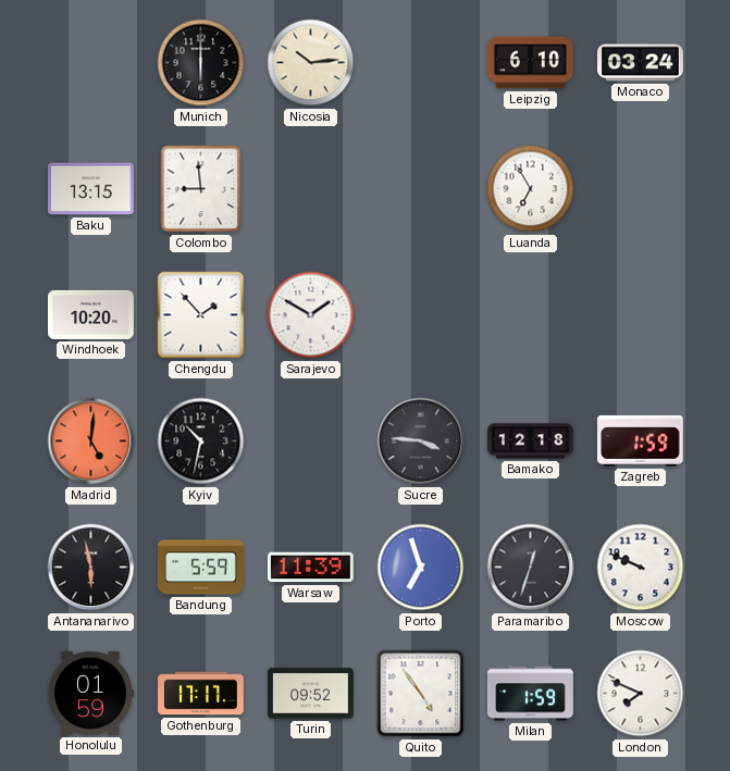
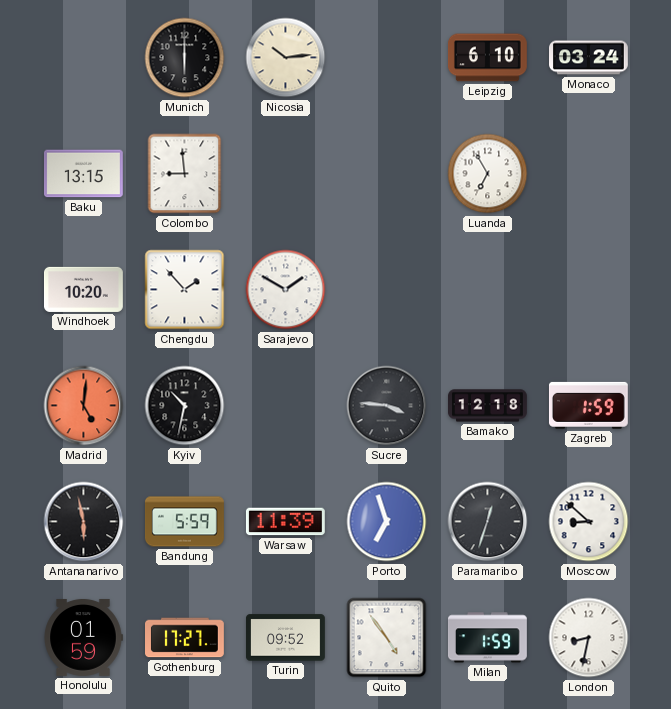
Moscow: 9:49 -> 8:52 (589, 522)
Gothenburg: 17:17 -> 17:27 (185, 638)
London: 7:49 -> 8:32 (589, 638)
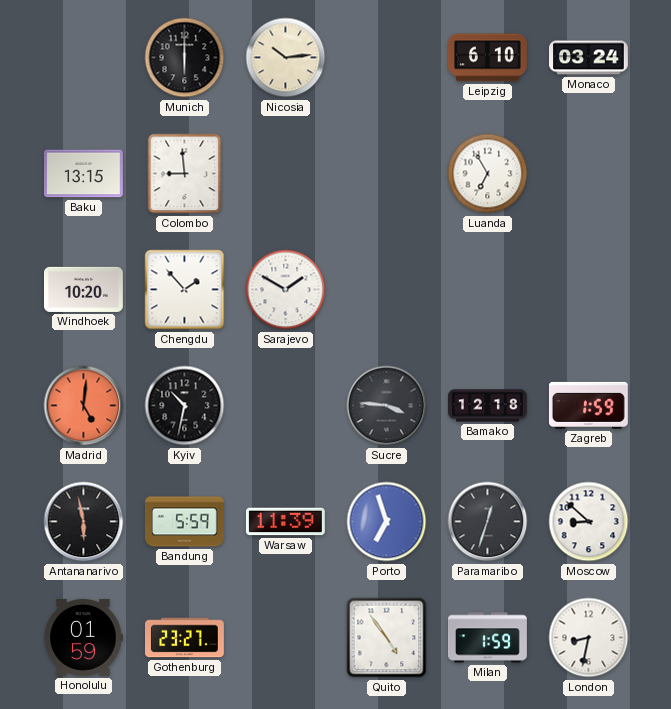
Gothenburg: 17:27 -> 23:27 (185, 638)
Turin: 09:52 -> none (286, 638)
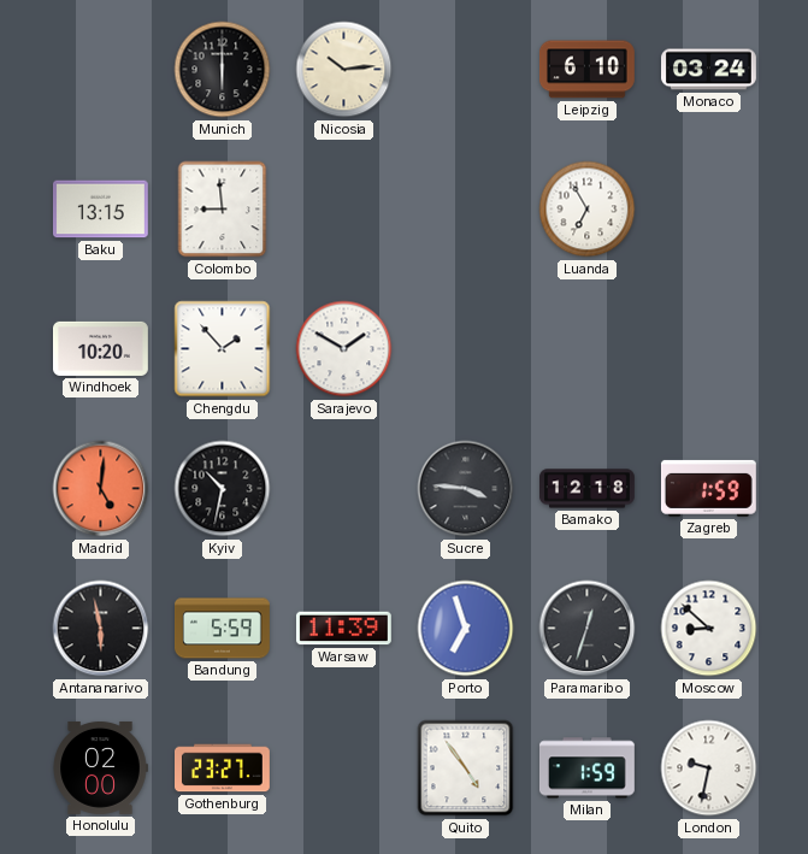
Honolulu: 01:59 -> 02:00 (100, 767)
London: 8:32 -> 9:32 (709, 768)
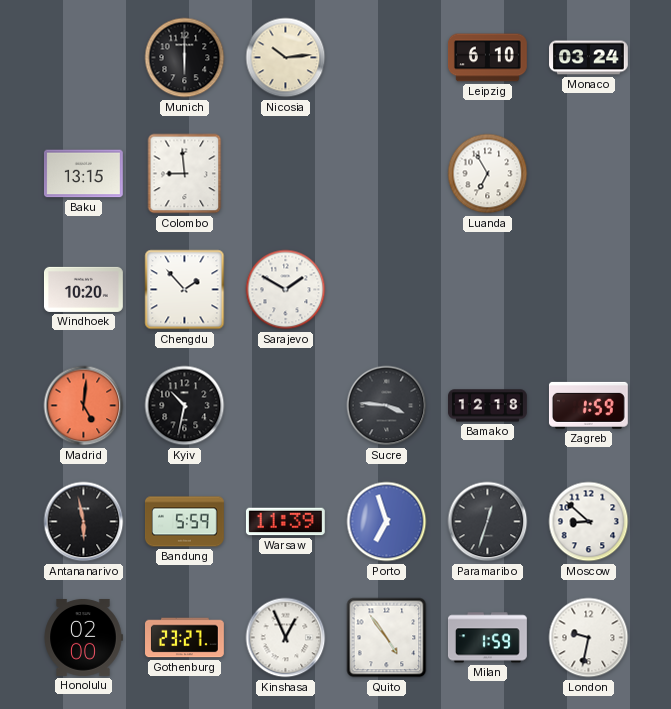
Kinshasa: none -> 12:56 (286, 638)
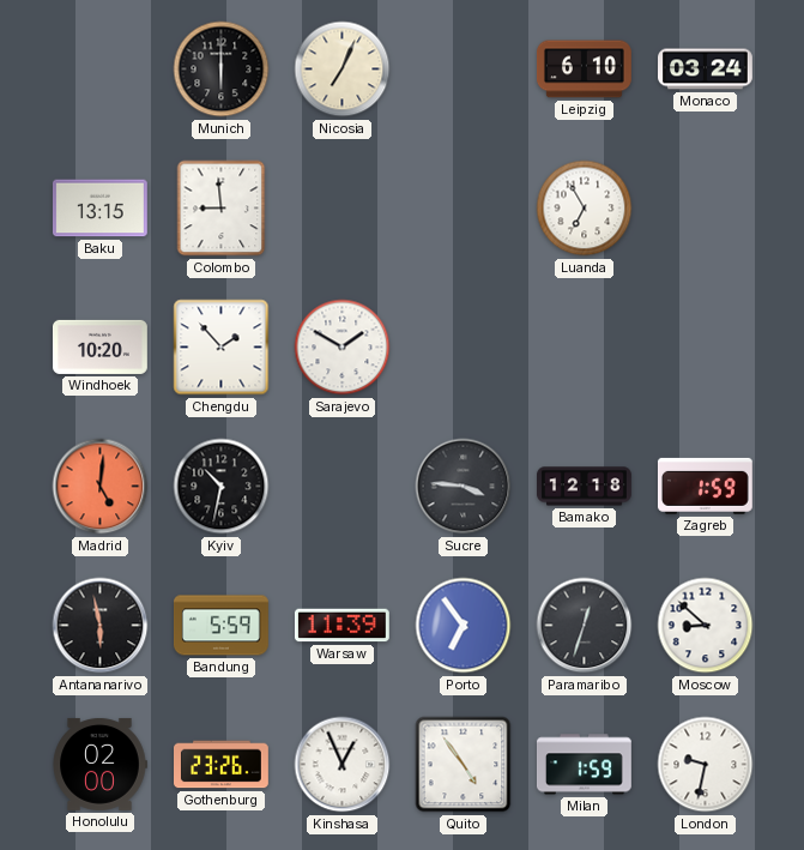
Nicosia: 10:14 -> 7:04 (343, 70)
Porto: 6:57 -> 6:54 (464, 626)
Gothenburg: 23:27 -> 23:26 (222, 765)
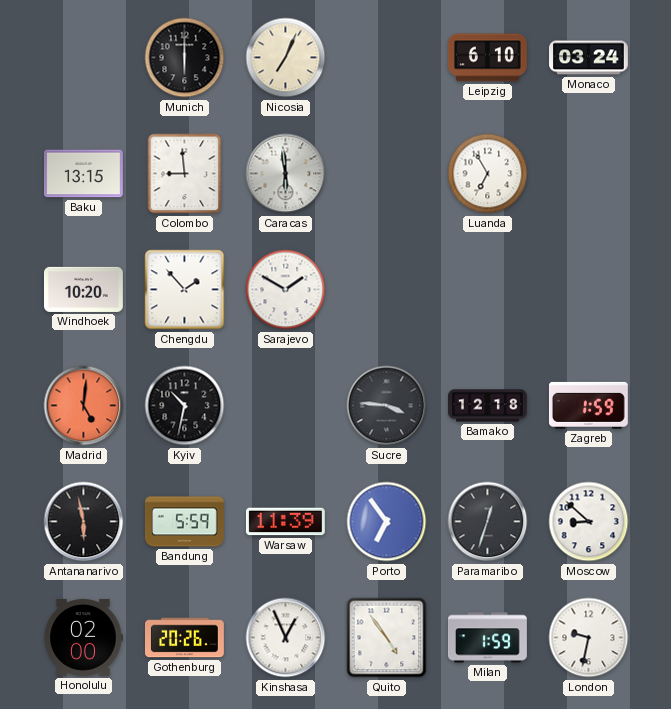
Caracas: none -> 5:59 (286, 174)
Gothenburg: 23:26 -> 20:26 (185, 638)
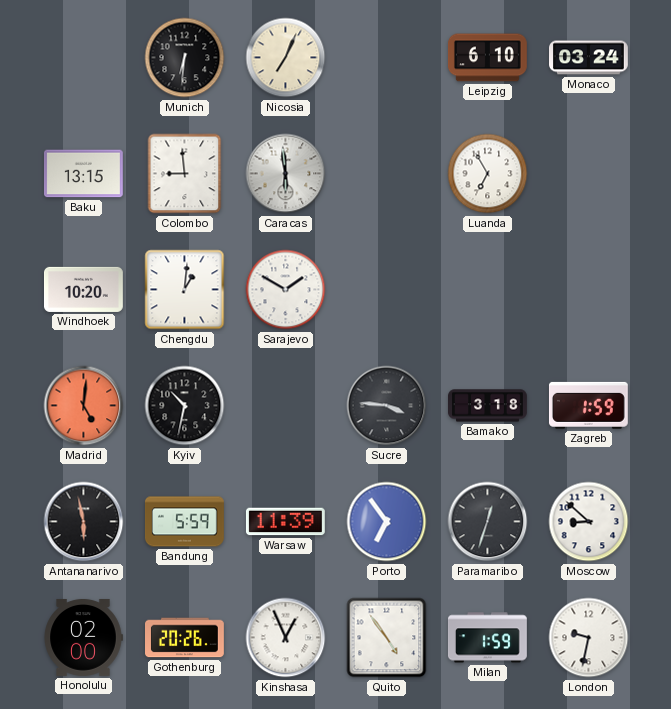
Munich: 6:00 -> 6:31 (185, 58)
Chengdu: 1:53 -> 1:01 (185, 290)
Bamako: 12:18 -> 3:18 (488, 406)
